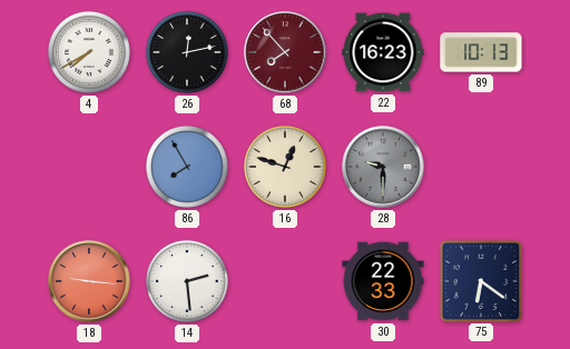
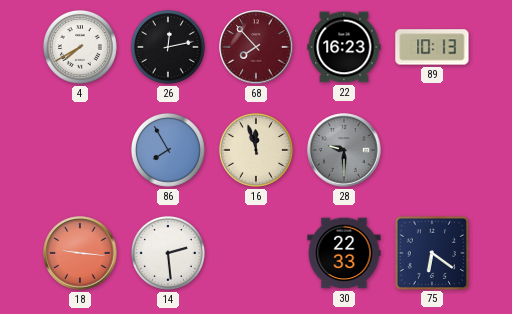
16: 12:48 -> 11:57 (256, 150)
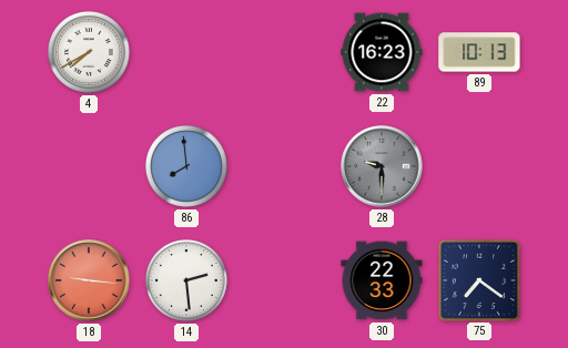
26: 12:13 -> none (168, 47)
68: 7:53 -> none (256, 47)
86: 7:55 -> 7:59 (186, 166)
16: 11:57 -> none (256, 150)
75: 6:21 -> 7:21 (478, 279)
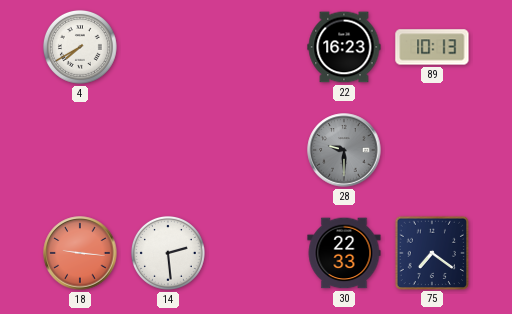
86: 7:59 -> none (186, 166)
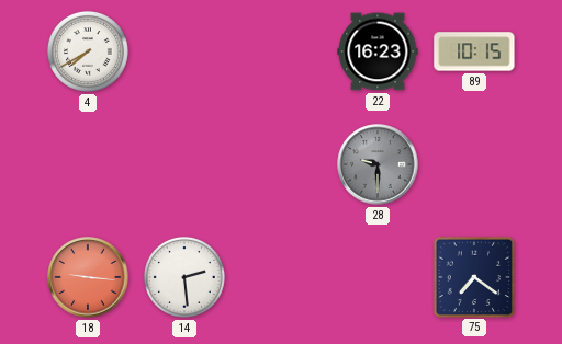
89: 10:13 -> 10:15 (474, 51)
30: 22:33 -> none (344, 253)
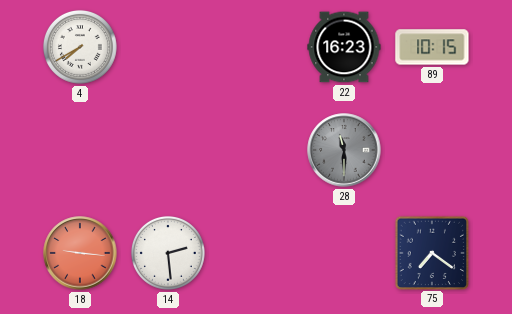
28: 9:30 -> 11:30 (344, 150)
